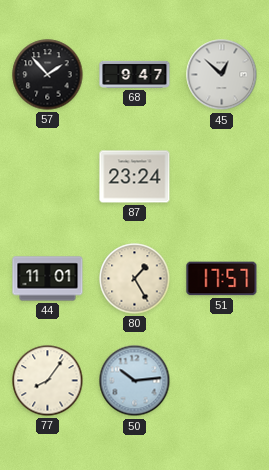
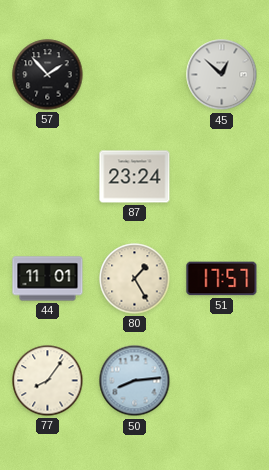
68: 9:47 -> none (135, 74)
50: 10:14 -> 8:14 (135, 381)
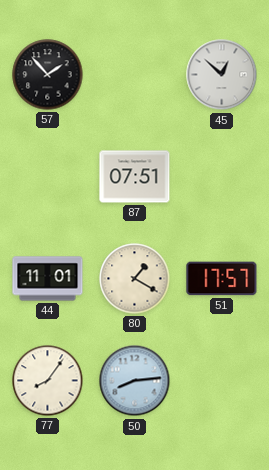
87: 23:24 -> 07:51 (135, 177)
80: 1:25 -> 1:20 (135, 279)
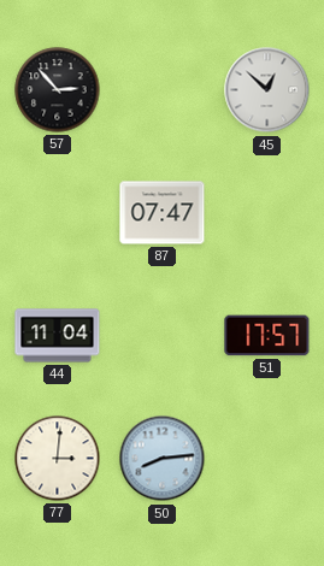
57: 1:53 -> 2:53 (58, 90)
87: 07:51 -> 07:47 (163, 213)
44: 11:01 -> 11:04 (58, 336)
80: 1:20 -> none (135, 279)
77: 8:06 -> 3:01 (58, 459)
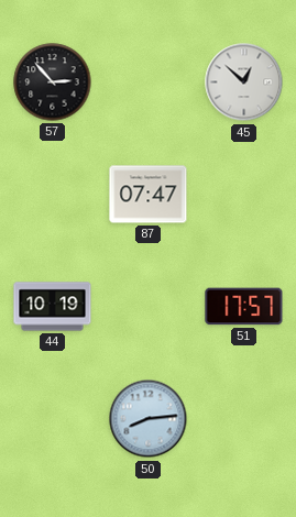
44: 11:04 -> 10:19 (53, 307)
77: 3:01 -> none (58, 459)
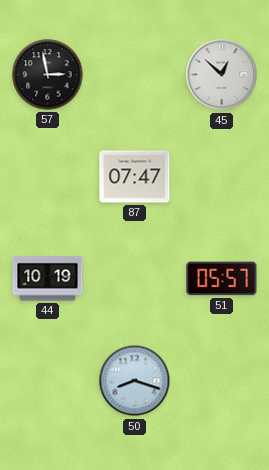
57: 2:53 -> 2:58 (48, 75)
51: 17:57 -> 05:57 (222, 279)
50: 8:14 -> 8:18 (135, 381)
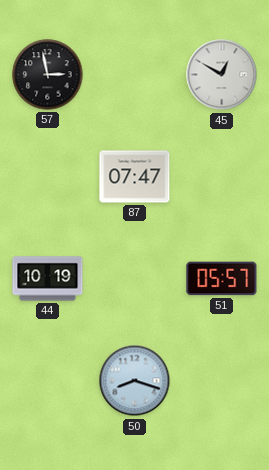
45: 12:52 -> 12:50 (222, 75)
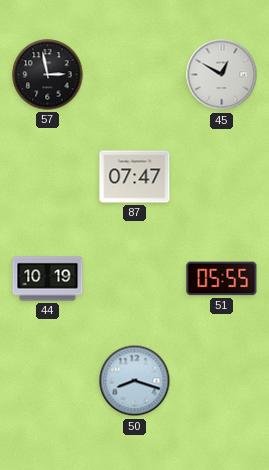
51: 05:57 -> 05:55 (222, 279)
